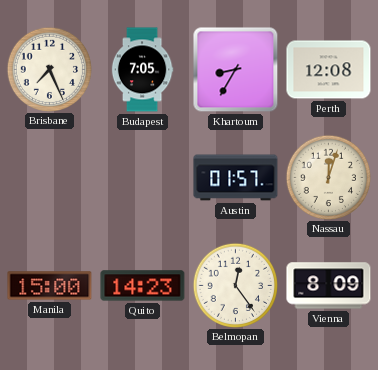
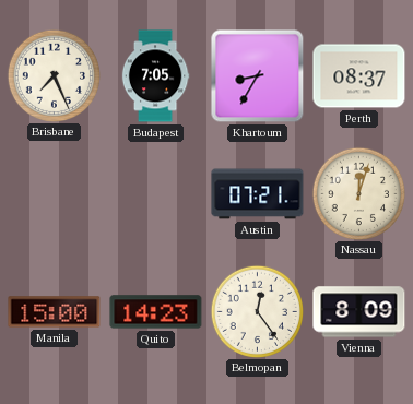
Perth: 12:08 -> 08:37 (359, 76)
Austin: 01:57 -> 07:21 (258, 194)
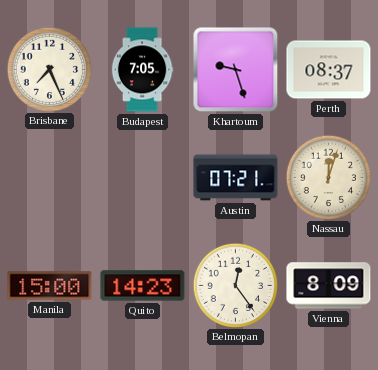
Khartoum: 8:35 -> 9:27 (236, 70)
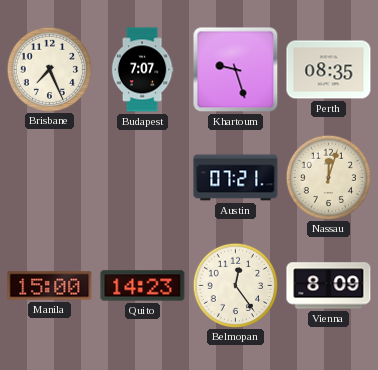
Budapest: 7:05 -> 7:07 (142, 70)
Perth: 08:37 -> 08:35 (329, 70)
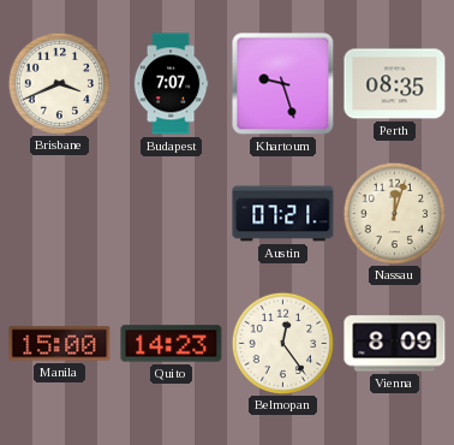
Brisbane: 7:26 -> 3:41 (59, 83)
